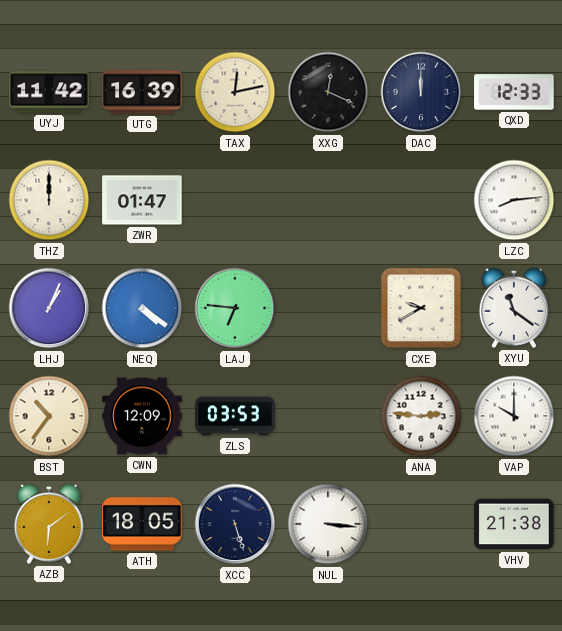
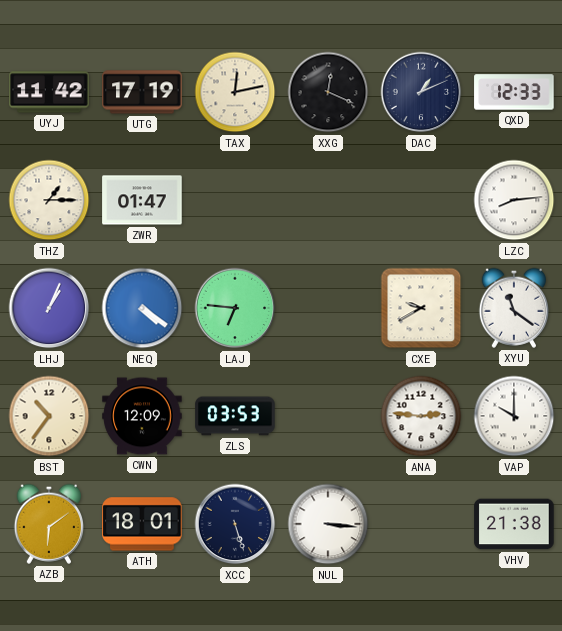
UTG: 16:39 -> 17:19 (142, 92)
DAC: 12:00 -> 1:11 (421, 92)
THZ: 12:00 -> 1:15 (49, 200)
ATH: 18:05 -> 18:01 (142, 524)
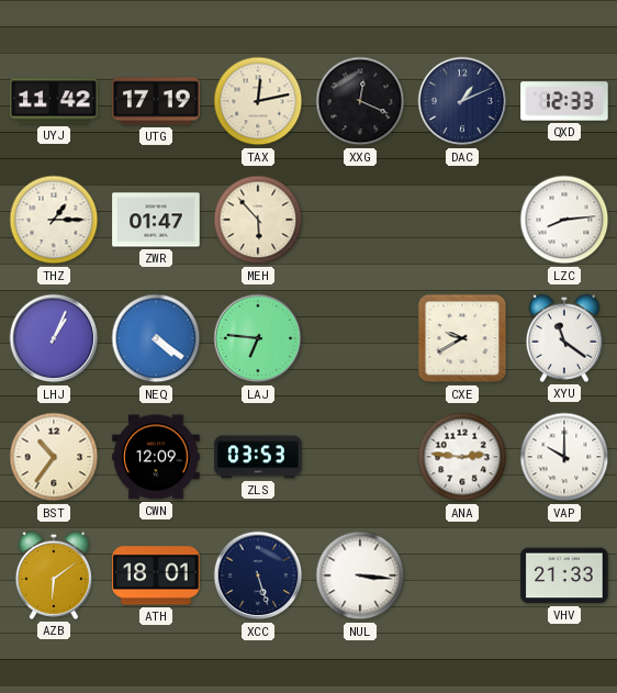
MEH: none -> 5:53 (258, 220)
VHV: 21:38 -> 21:33 (564, 575)
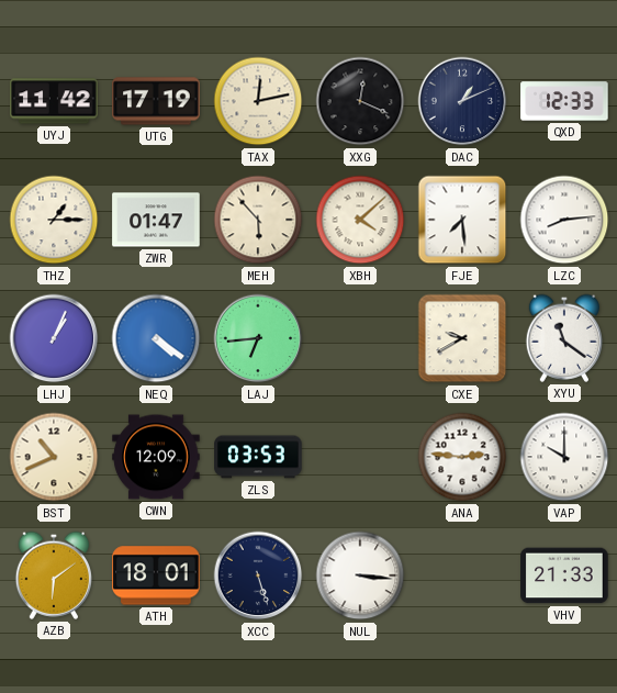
XBH: none -> 4:08 (360, 220)
FJE: none -> 7:29 (462, 220)
LAJ: 6:46 -> 6:44 (258, 338)
BST: 10:36 -> 10:41 (54, 457)
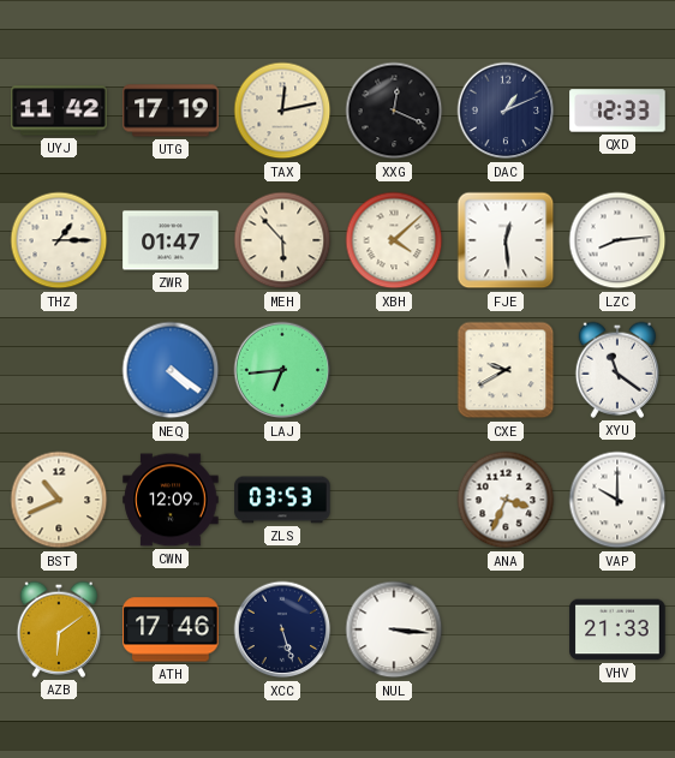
FJE: 7:29 -> 12:29 (506, 240)
LHJ: 1:04 -> none (54, 338)
ANA: 2:46 -> 3:34 (506, 500)
ATH: 18:01 -> 17:46 (171, 629)
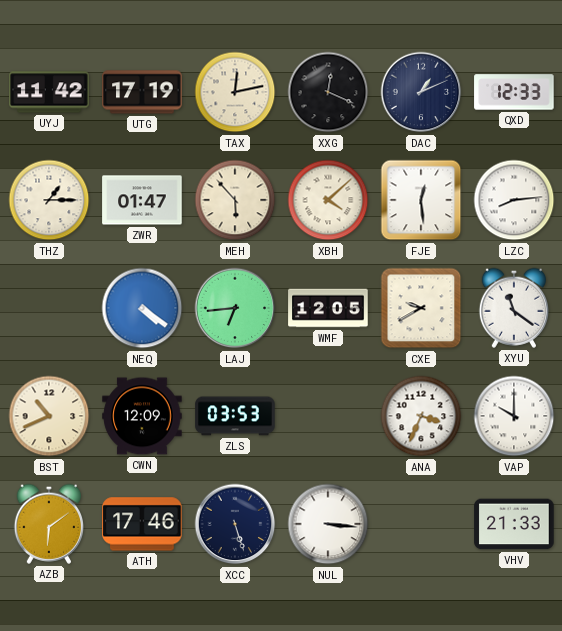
WMF: none -> 12:05 (328, 308)
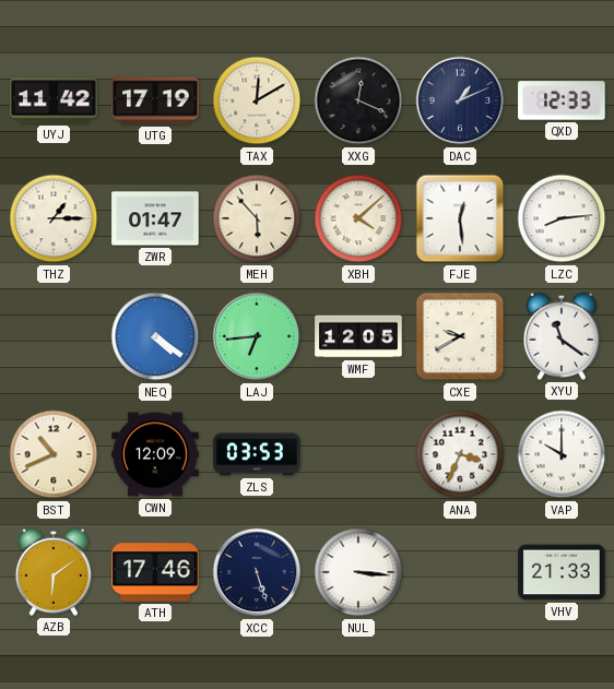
TAX: 12:13 -> 12:10 (257, 100)
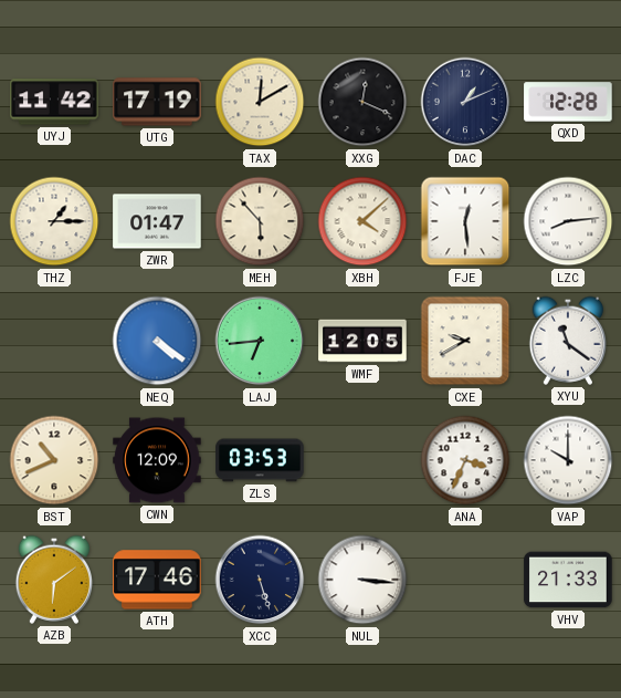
QXD: 12:33 -> 12:28 (568, 102)
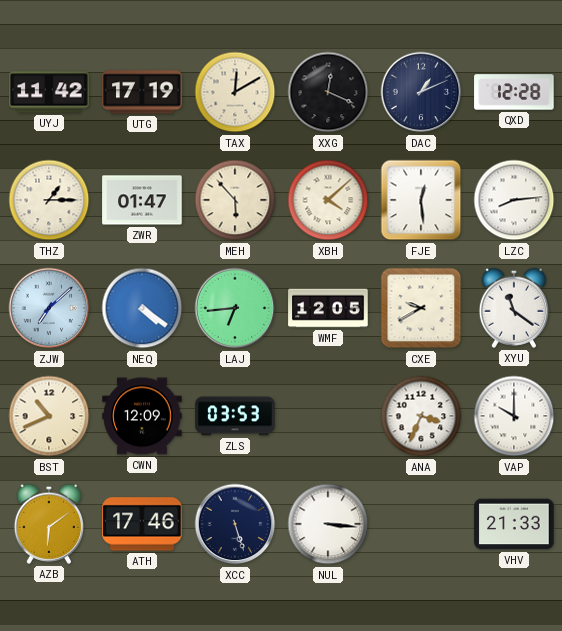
ZJW: none -> 7:08 (49, 308)
